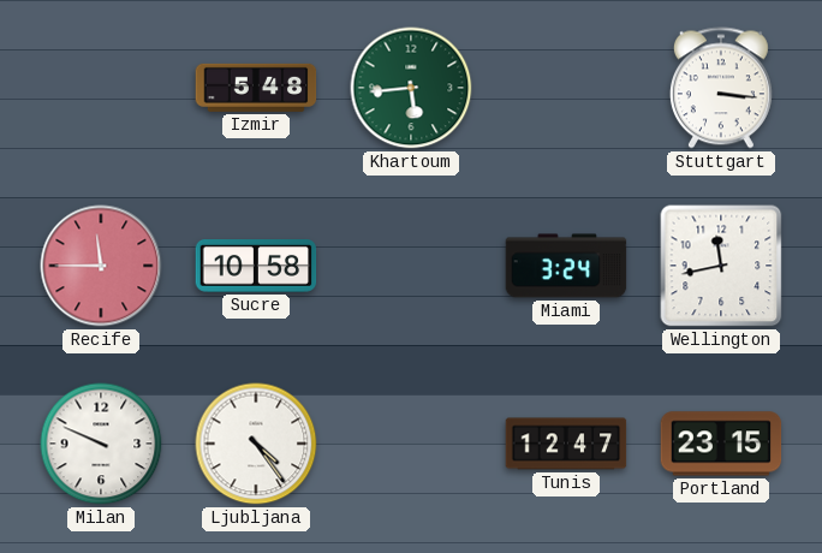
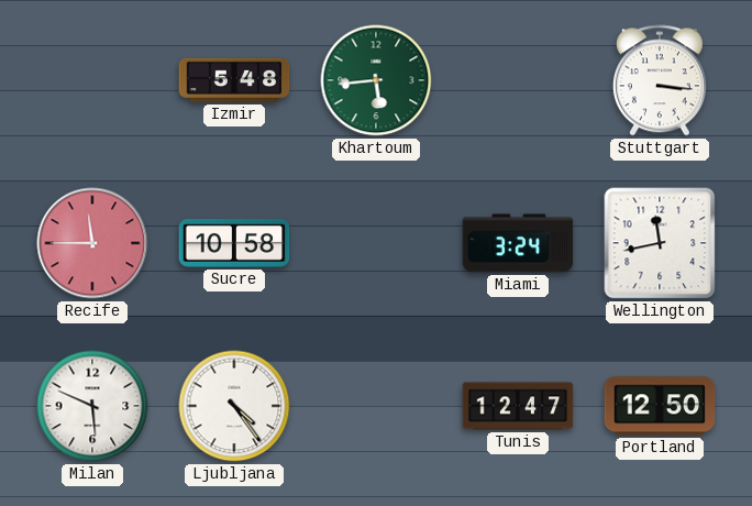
Milan: 9:49 -> 5:49 (92, 406)
Portland: 23:15 -> 12:50 (660, 406)
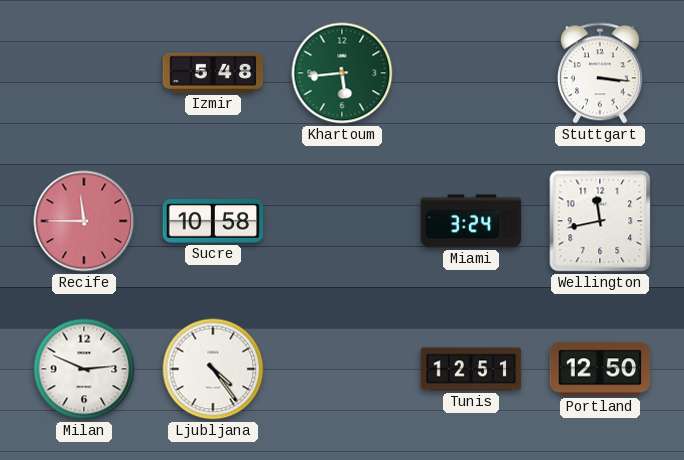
Milan: 5:49 -> 2:49 (84, 369)
Tunis: 12:47 -> 12:51 (471, 369)
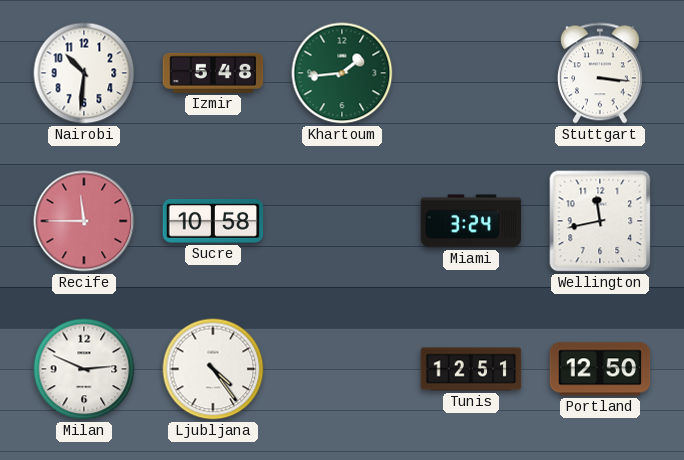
Nairobi: none -> 10:31 (84, 73)
Khartoum: 5:44 -> 1:44 (342, 73)
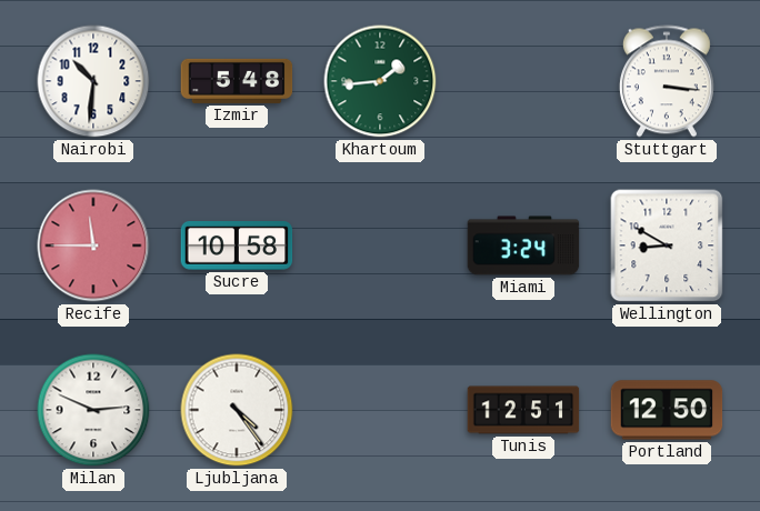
Wellington: 11:43 -> 8:50 (667, 246)
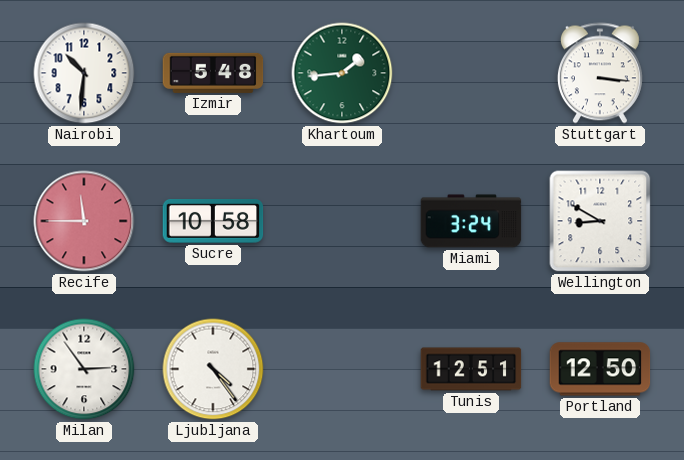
Milan: 2:49 -> 2:54 (84, 369)
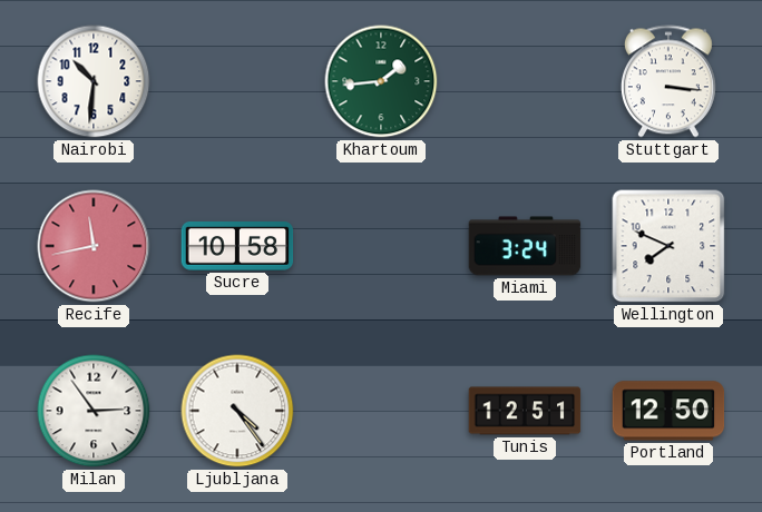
Izmir: 5:48 -> none (213, 73)
Recife: 11:45 -> 11:43 (94, 246)
Wellington: 8:50 -> 7:49 (668, 246)
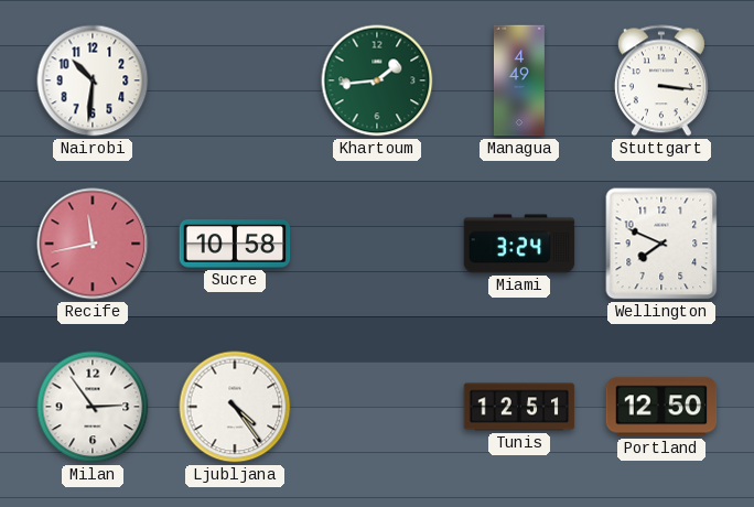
Managua: none -> 4:49 (519, 80)
